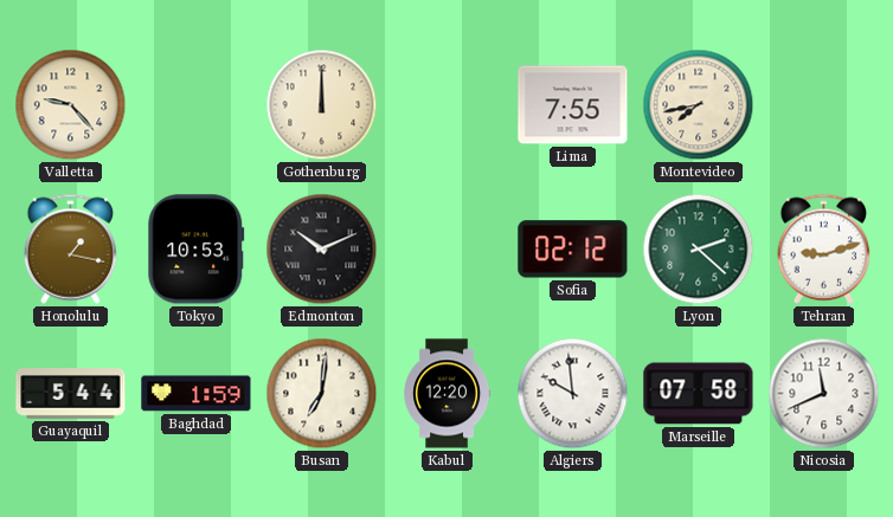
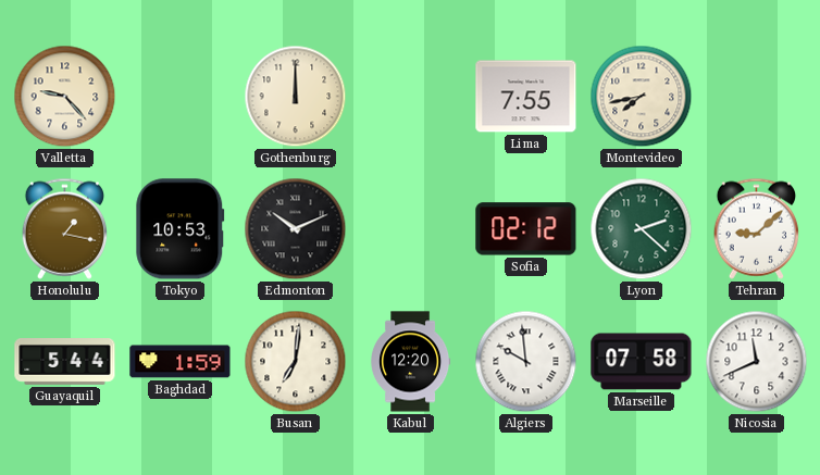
Tehran: 9:12 -> 9:08 (757, 228)
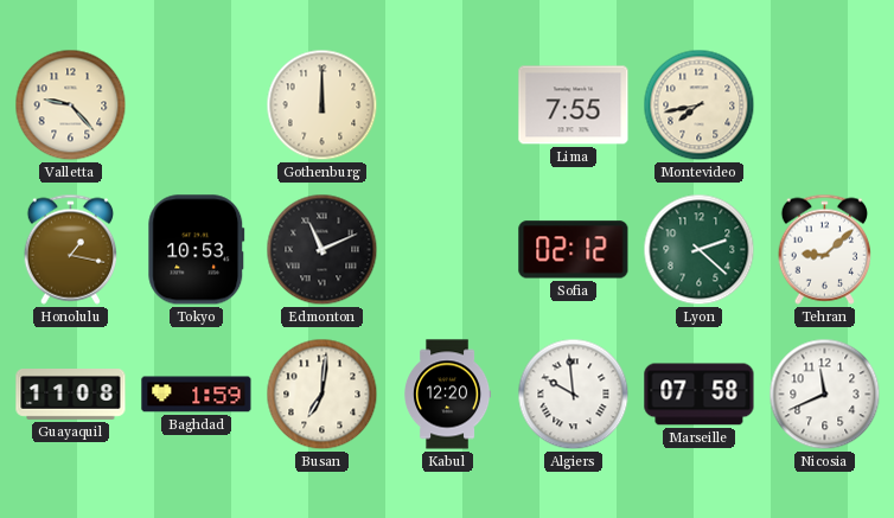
Edmonton: 10:11 -> 11:11 (323, 250)
Guayaquil: 5:44 -> 11:08 (71, 395)
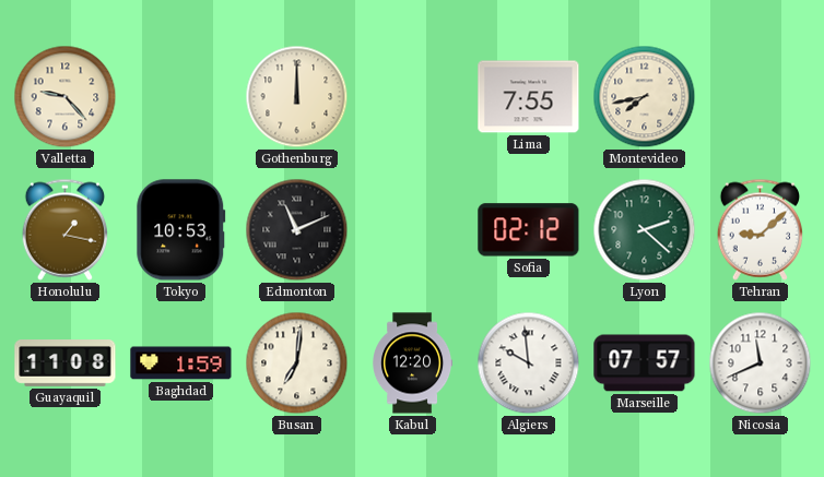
Marseille: 07:58 -> 07:57 (645, 363)
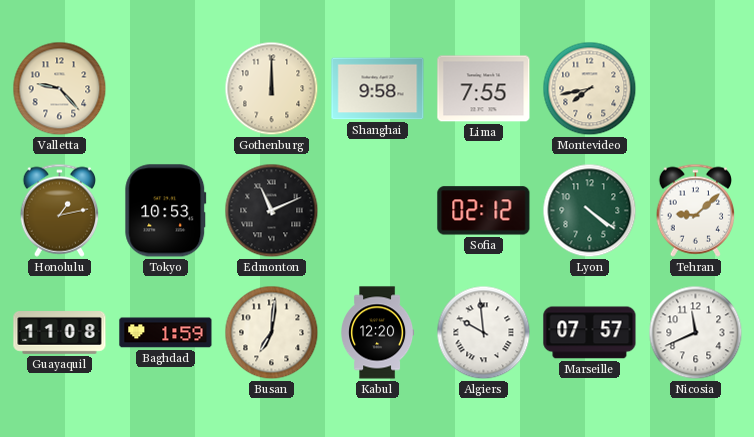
Shanghai: none -> 9:58 (378, 89)
Honolulu: 1:17 -> 1:13 (60, 210)
Lyon: 2:22 -> 4:21 (590, 211)
